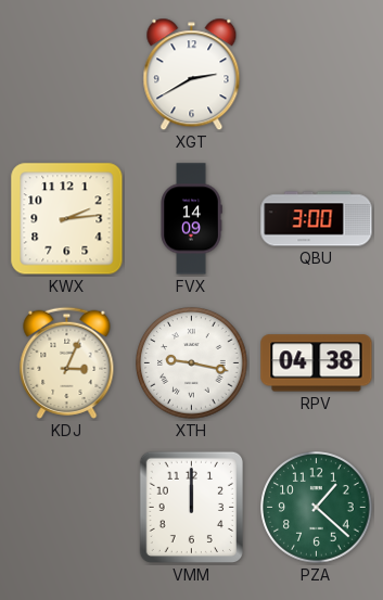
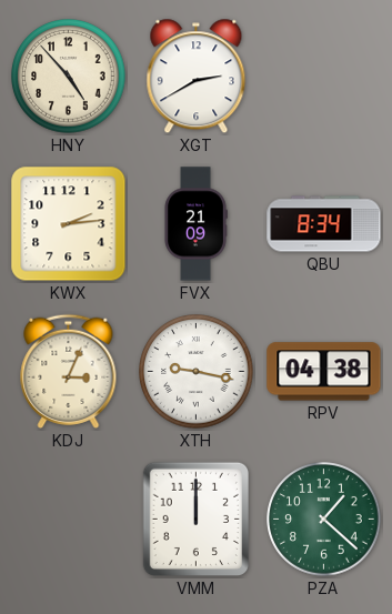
HNY: none -> 4:53 (69, 77)
FVX: 14:09 -> 21:09 (195, 224)
QBU: 3:00 -> 8:34 (324, 224)
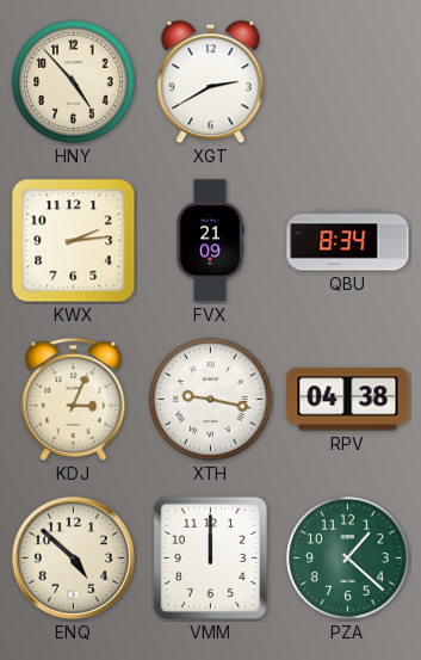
ENQ: none -> 4:52 (73, 557)
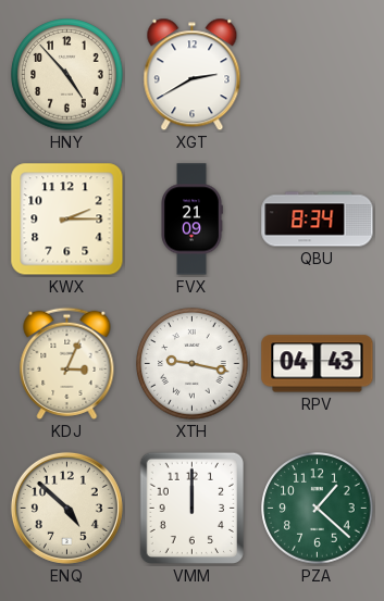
KWX: 2:14 -> 2:15 (67, 220)
RPV: 04:38 -> 04:43 (318, 364)
